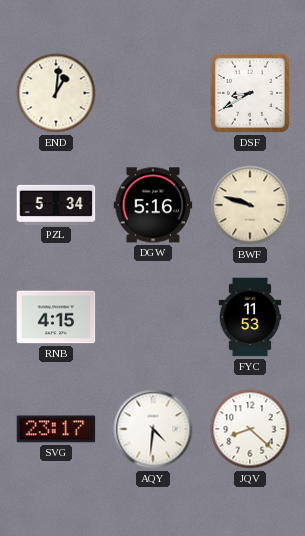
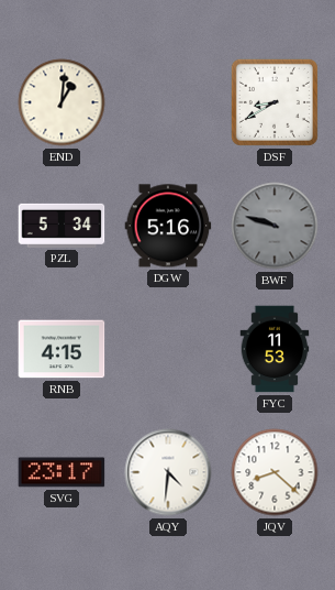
BWF dial: cream -> grey (275, 226)
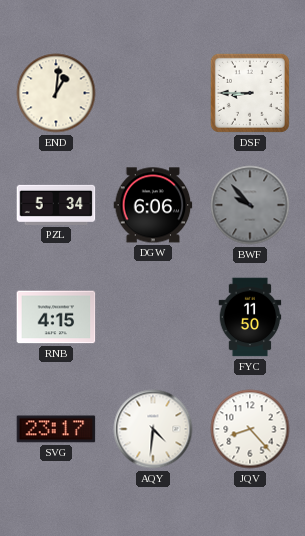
DSF: 8:40 -> 8:45 (250, 93)
DGW: 5:16 -> 6:06 (153, 205)
BWF: 9:48 -> 9:53 (250, 205)
FYC: 11:53 -> 11:50 (250, 317)
JQV: 8:22 -> 8:23 (250, 429)
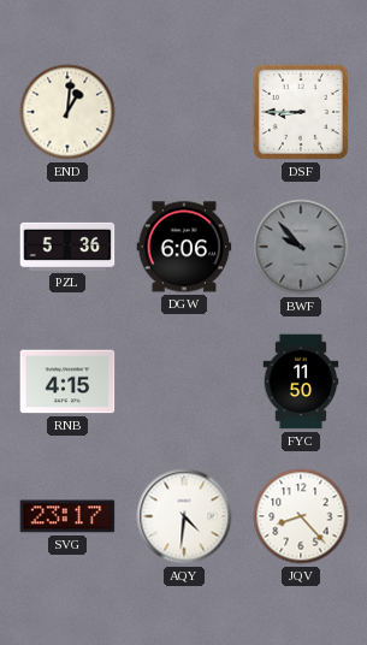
PZL: 5:34 -> 5:36 (67, 247)
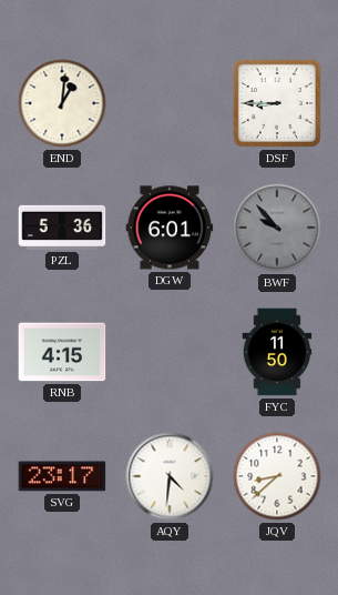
DGW: 6:06 -> 6:01 (170, 228)
JQV: 8:23 -> 8:38 (277, 476)
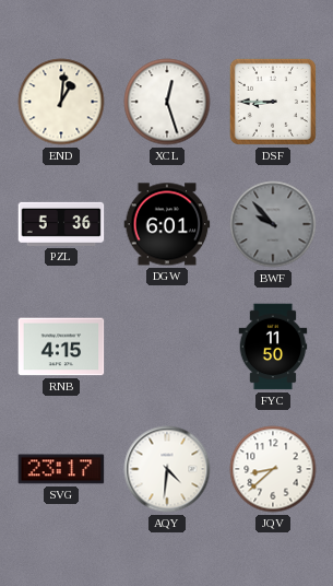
XCL: none -> 12:27 (167, 102)
